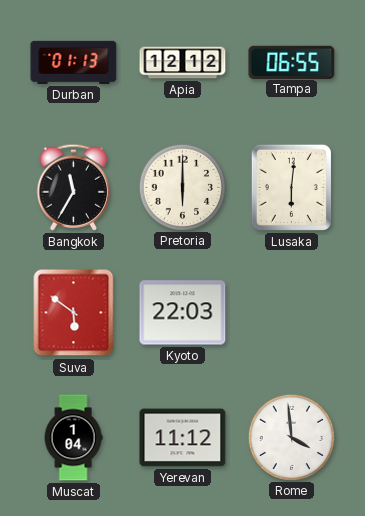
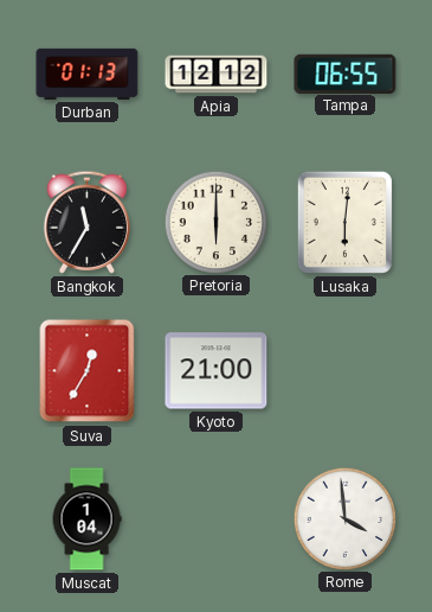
Suva: 5:51 -> 12:35 (88, 371)
Kyoto: 22:03 -> 21:00 (217, 371)
Yerevan: 11:12 -> none (183, 438)
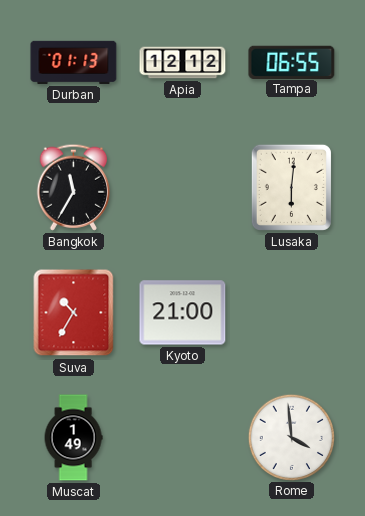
Pretoria: 6:00 -> none (215, 222)
Suva: 12:35 -> 10:35 (74, 313)
Muscat: 1:04 -> 1:49 (73, 438)
